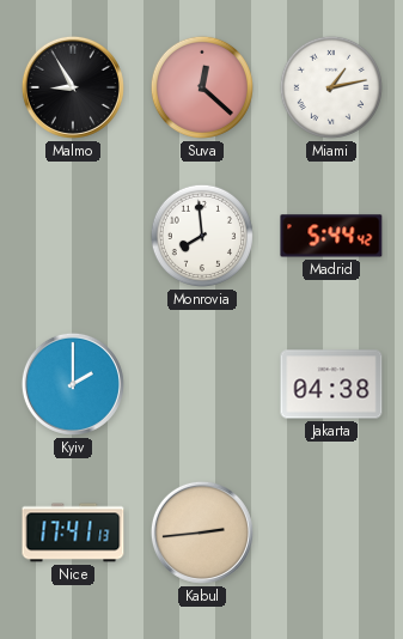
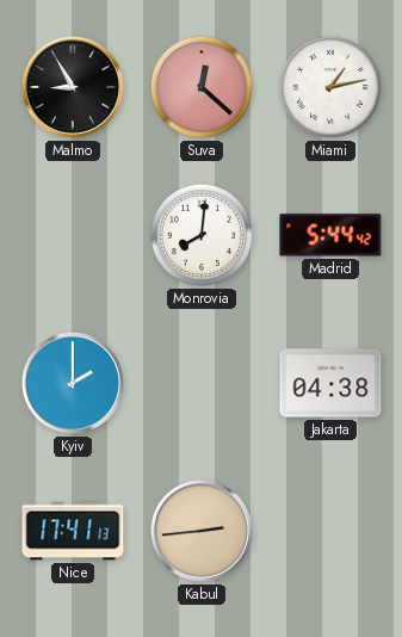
Monrovia: 7:59 -> 8:01 (202, 235)
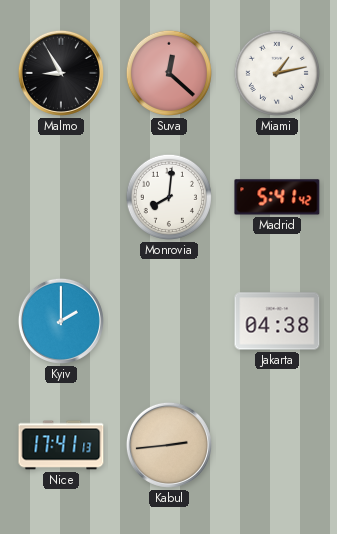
Madrid: 5:44 -> 5:41 (277, 197)
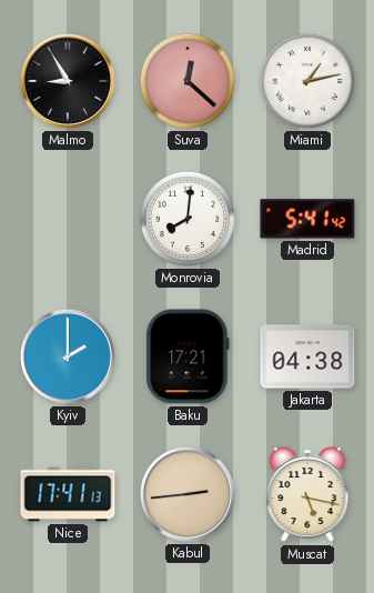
Baku: none -> 17:21 (188, 356)
Muscat: none -> 5:17 (307, 495)
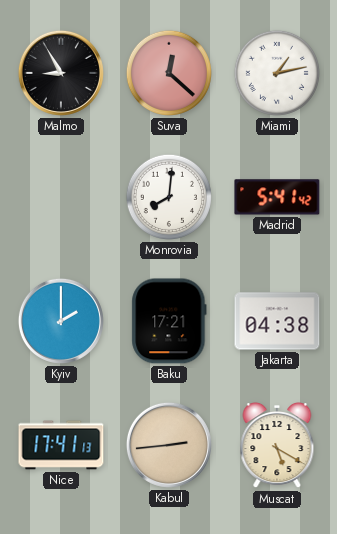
Muscat: 5:17 -> 5:20 (277, 446)
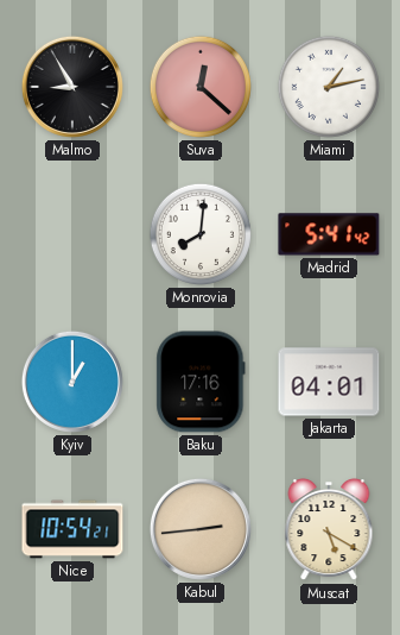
Kyiv: 2:00 -> 1:00 (72, 382)
Baku: 17:21 -> 17:16 (201, 382)
Jakarta: 04:38 -> 04:01 (329, 382)
Nice: 17:41 -> 10:54 (72, 529)
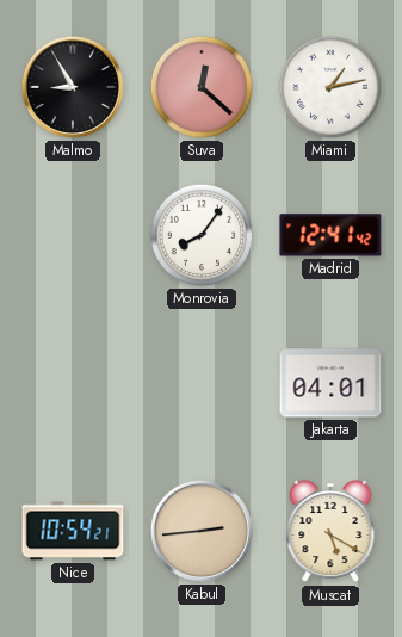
Monrovia: 8:01 -> 8:06 (202, 235)
Madrid: 5:41 -> 12:41 (330, 235)
Kyiv: 1:00 -> none (72, 382)
Baku: 17:16 -> none (201, 382)
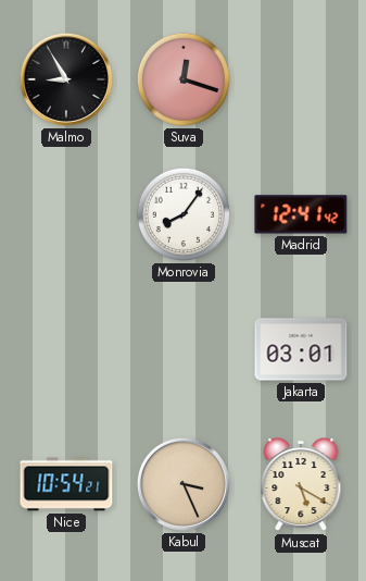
Suva: 12:22 -> 12:18 (184, 79)
Miami: 1:13 -> none (330, 87)
Jakarta: 04:01 -> 03:01 (301, 349)
Kabul: 2:44 -> 3:26 (184, 484)
